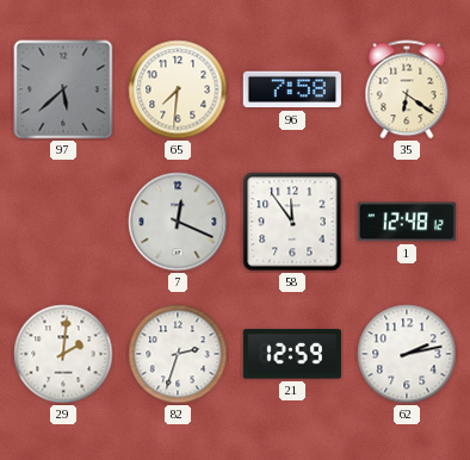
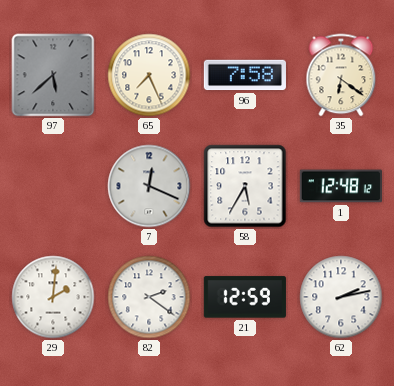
65: 7:31 -> 7:26 (149, 75)
58: 11:54 -> 5:35 (245, 186)
82: 2:33 -> 2:21 (149, 297)
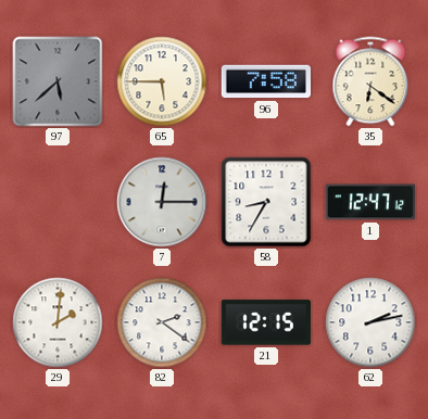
65: 7:26 -> 5:45 (162, 81)
7: 12:19 -> 12:15 (162, 202)
58: 5:35 -> 8:35 (266, 202)
1: 12:48 -> 12:47 (370, 202)
21: 12:59 -> 12:15 (266, 322)
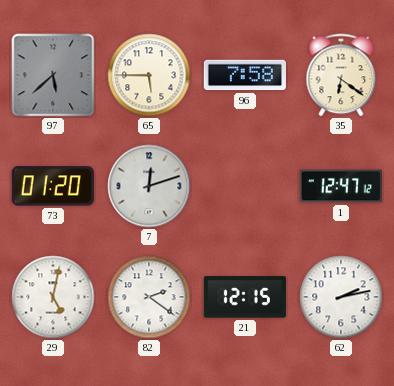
73: none -> 01:20 (53, 186)
7: 12:15 -> 12:12 (149, 186)
58: 8:35 -> none (266, 202)
29: 2:01 -> 5:02 (53, 297)
